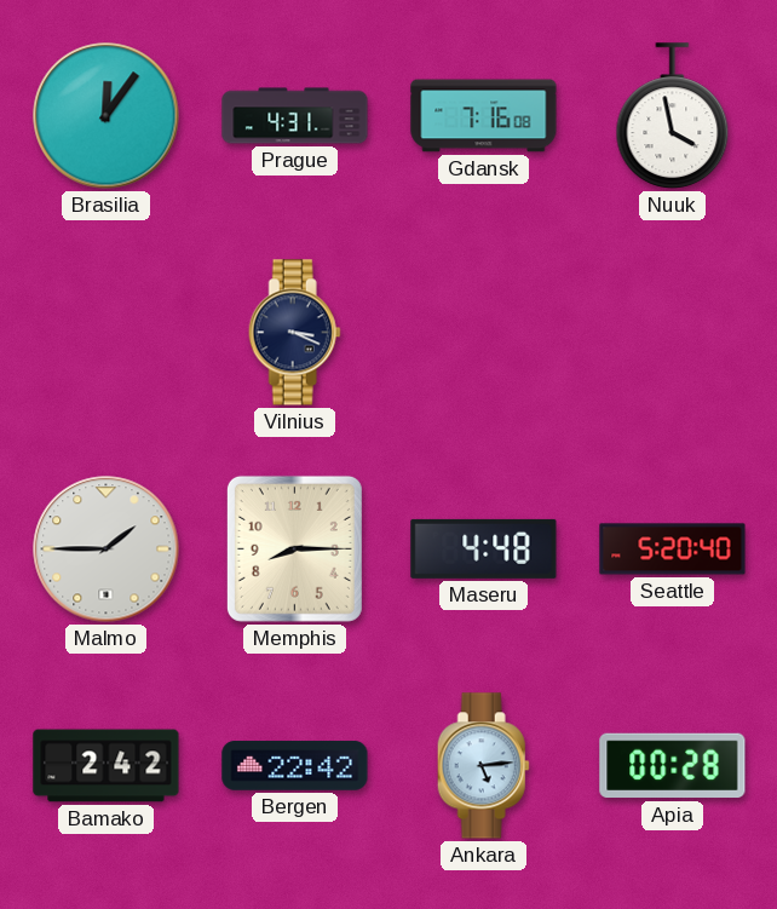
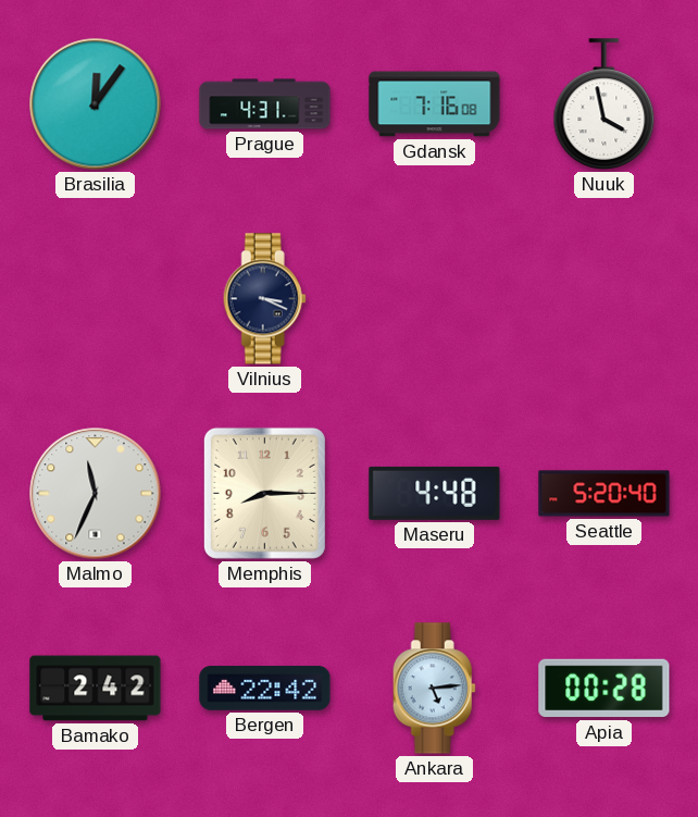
Malmo: 1:45 -> 11:34 (96, 494)
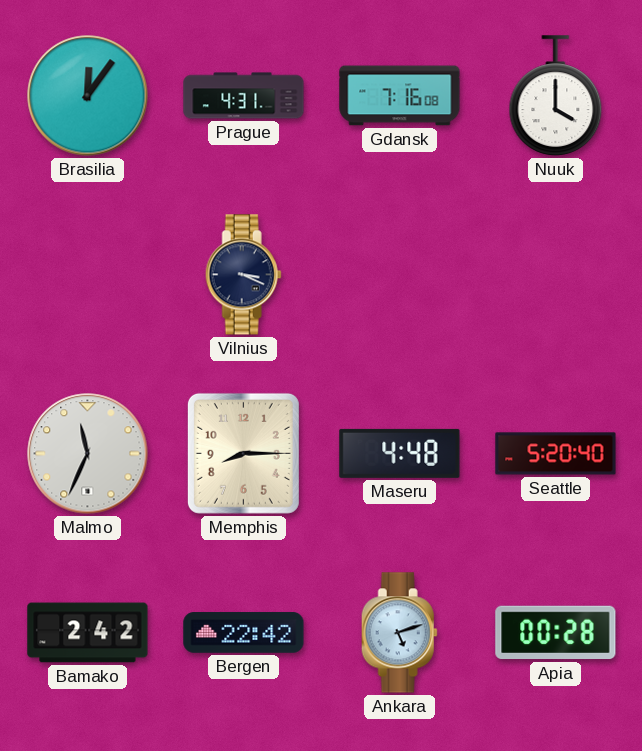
Nuuk: 3:58 -> 4:00 (556, 96)
Ankara: 5:14 -> 5:12 (399, 633)
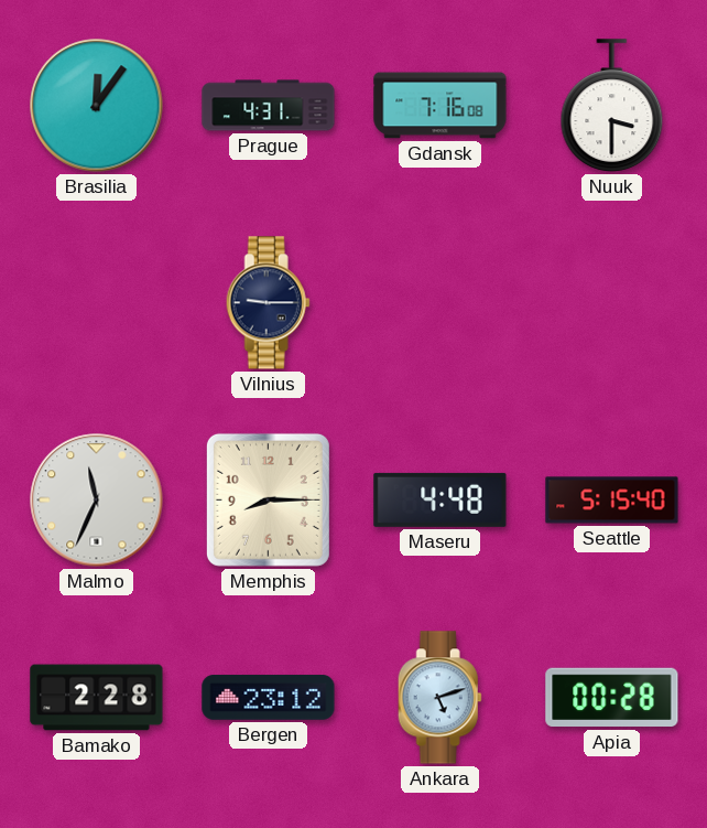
Nuuk: 4:00 -> 3:30 (612, 106)
Vilnius: 3:19 -> 9:15 (268, 303)
Seattle: 5:20 -> 5:15 (612, 501)
Bamako: 2:42 -> 2:28 (97, 698)
Bergen: 22:42 -> 23:12 (269, 698)
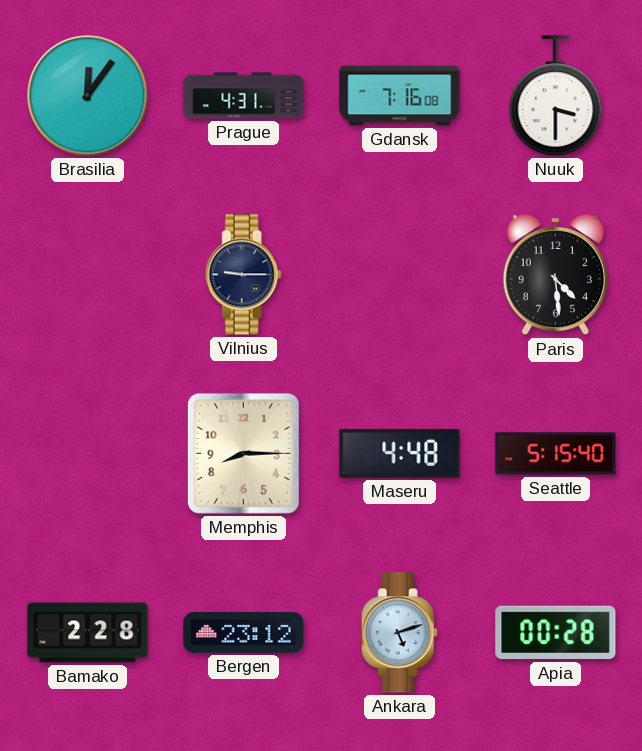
Paris: none -> 4:29 (555, 275)
Malmo: 11:34 -> none (97, 501)
